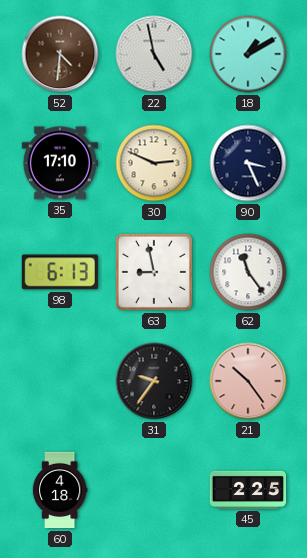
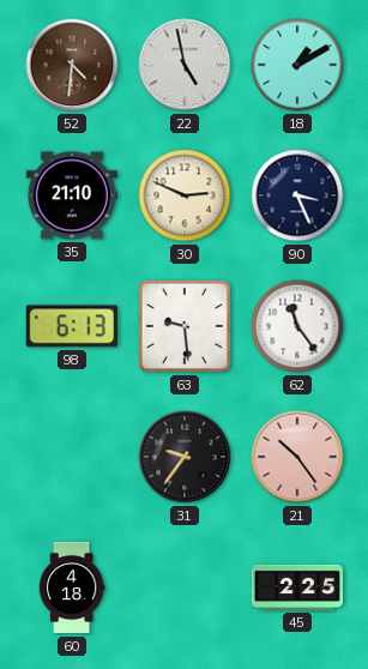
35: 17:10 -> 21:10 (72, 195)
63: 8:58 -> 9:29 (185, 326)
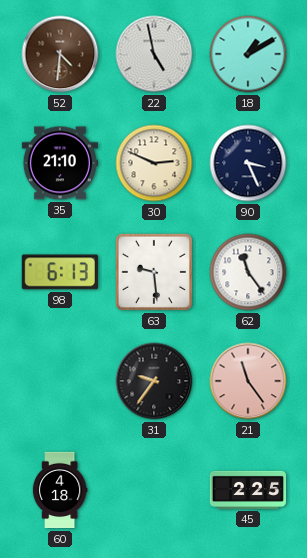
21: 10:24 -> 11:24 (248, 381)
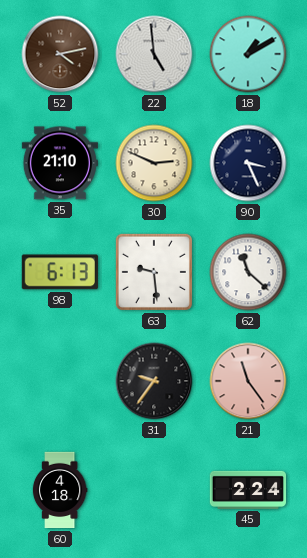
52: 4:31 -> 4:13 (60, 54)
22: 4:58 -> 4:59 (154, 54)
62: 11:24 -> 11:22 (248, 272)
45: 2:25 -> 2:24 (247, 490)
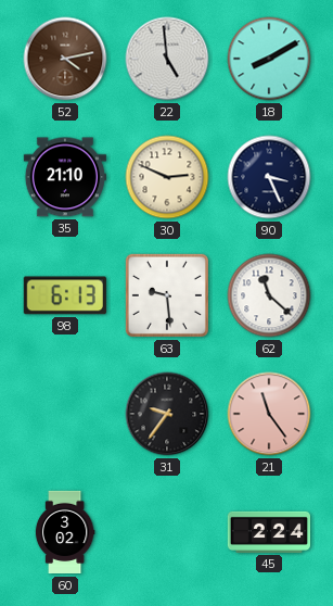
18: 1:10 -> 8:10 (269, 59)
60: 4:18 -> 3:02 (65, 532)
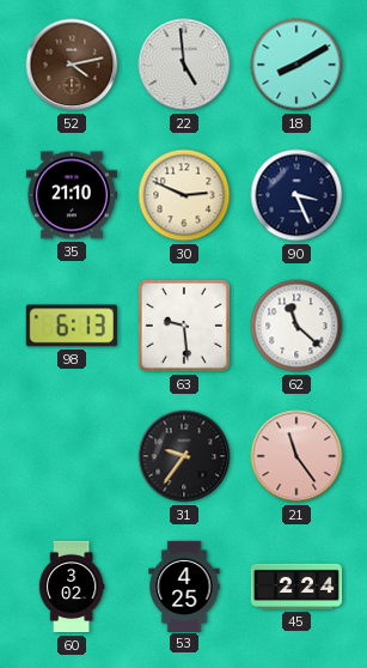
53: none -> 4:25 (184, 585)
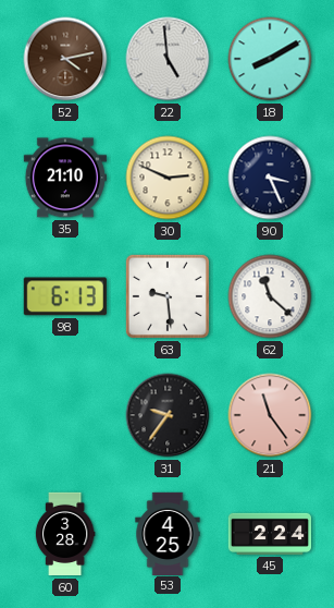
60: 3:02 -> 3:28 (65, 534)
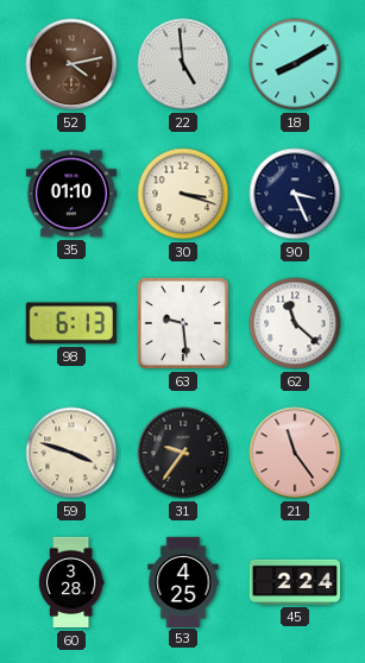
35: 21:10 -> 01:10 (71, 194)
30: 2:49 -> 3:18 (183, 194)
59: none -> 3:48 (71, 453)
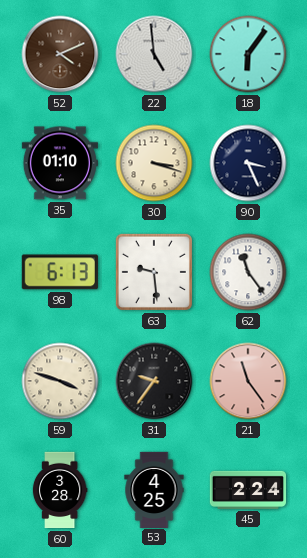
52: 4:13 -> 4:11 (60, 54)
18: 8:10 -> 6:06 (248, 54)
62: 11:22 -> 11:24 (248, 272)
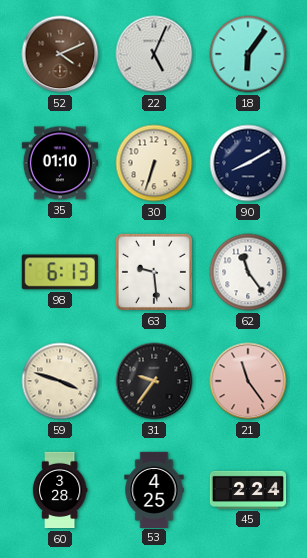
22: 4:59 -> 5:04 (154, 54)
30: 3:18 -> 6:33 (154, 163)
90: 3:26 -> 8:10 (248, 163)
